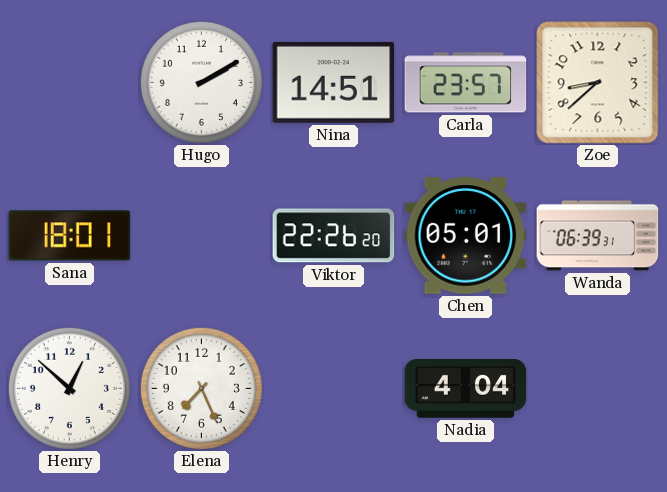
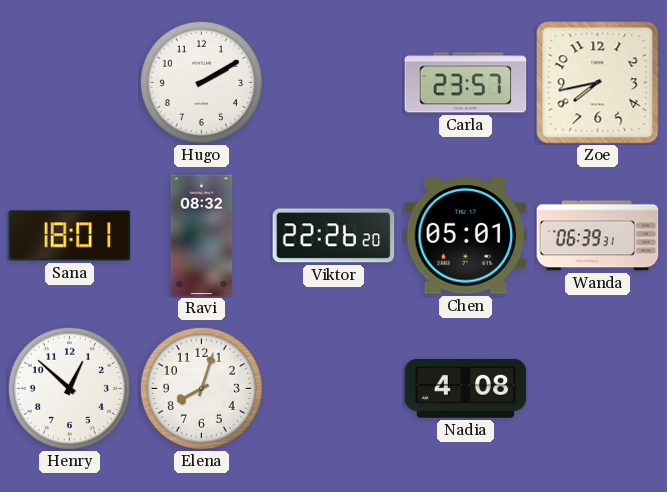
Nina: 14:51 -> none (334, 82)
Zoe: 8:38 -> 7:43 (598, 83)
Ravi: none -> 08:32 (202, 236)
Elena: 7:26 -> 8:03 (201, 388)
Nadia: 4:04 -> 4:08 (466, 389)
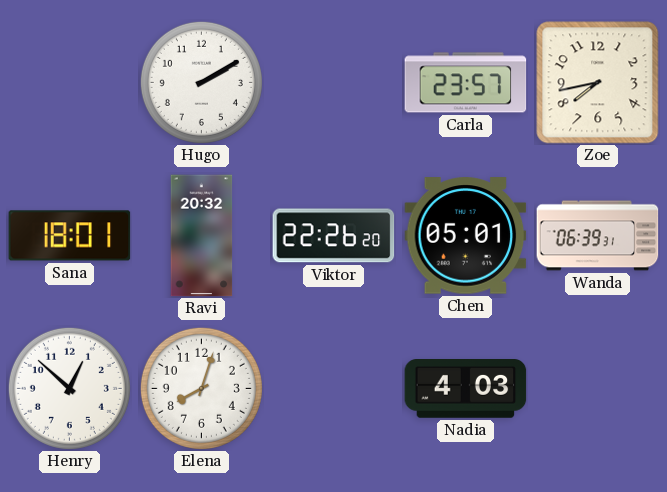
Ravi: 08:32 -> 20:32 (202, 236)
Nadia: 4:08 -> 4:03 (466, 389)
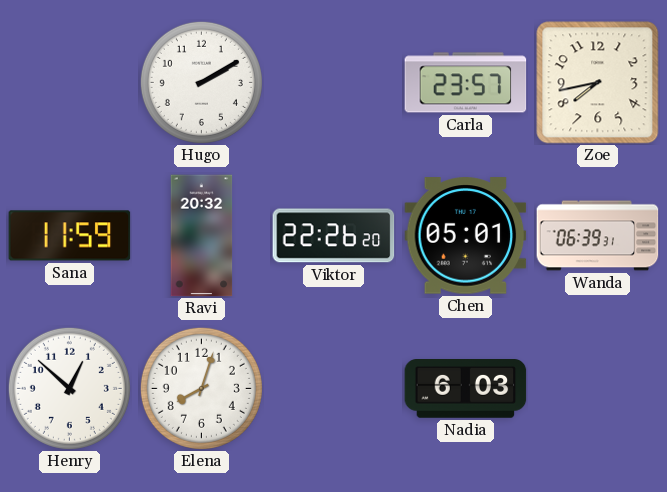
Sana: 18:01 -> 11:59 (70, 236)
Nadia: 4:03 -> 6:03 (466, 389)
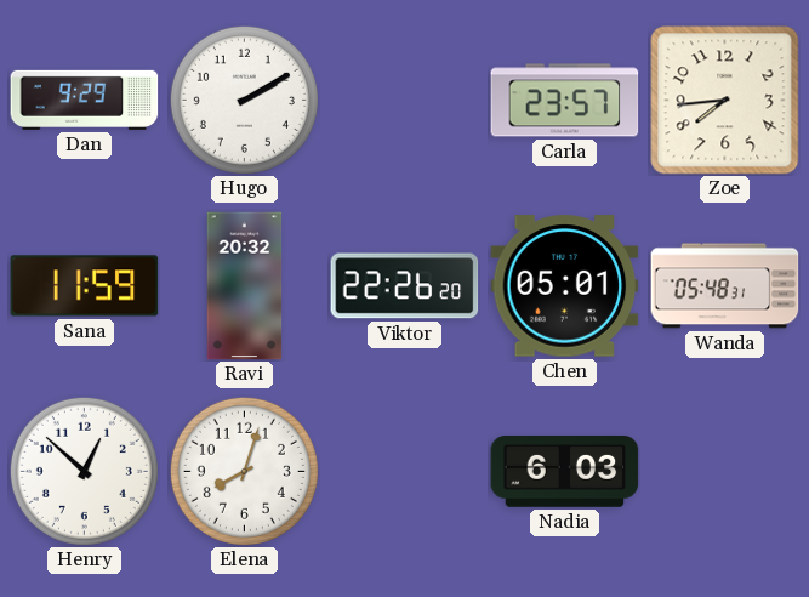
Dan: none -> 9:29 (85, 99)
Zoe: 7:43 -> 7:44 (725, 101)
Wanda: 06:39 -> 05:48 (725, 286)
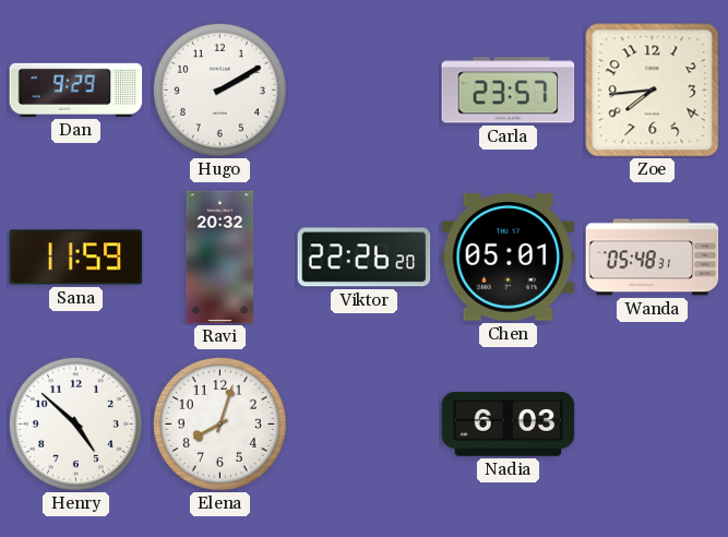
Henry: 12:52 -> 4:52 (75, 423)
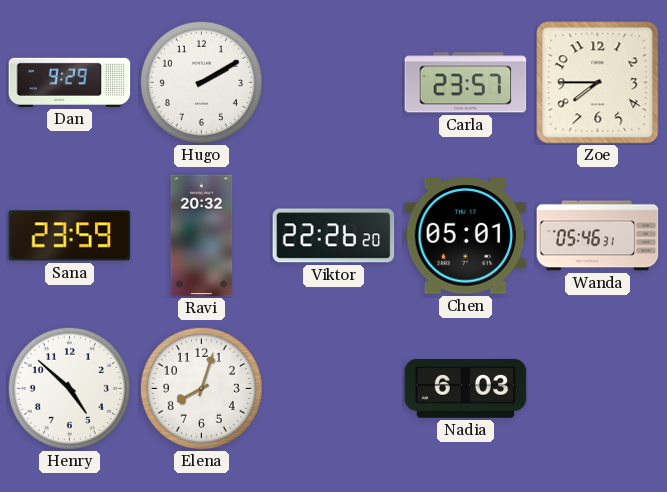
Zoe: 7:44 -> 7:45 (598, 83)
Sana: 11:59 -> 23:59 (70, 236)
Wanda: 05:48 -> 05:46 (598, 236)
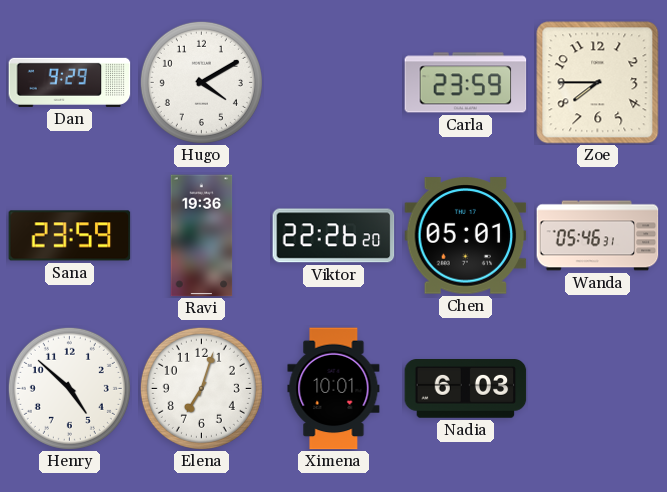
Hugo: 2:10 -> 4:10 (201, 82)
Carla: 23:57 -> 23:59 (466, 83)
Ravi: 20:32 -> 19:36 (202, 236)
Elena: 8:03 -> 7:03 (201, 388)
Ximena: none -> 10:01 (334, 389)
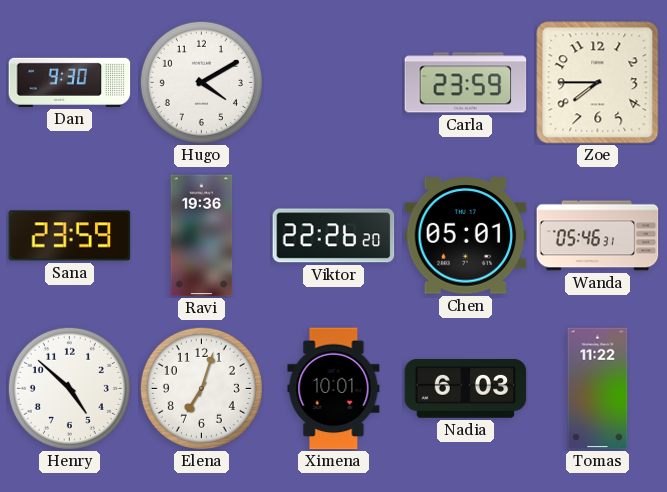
Dan: 9:29 -> 9:30 (70, 82)
Tomas: none -> 11:22 (598, 389)
